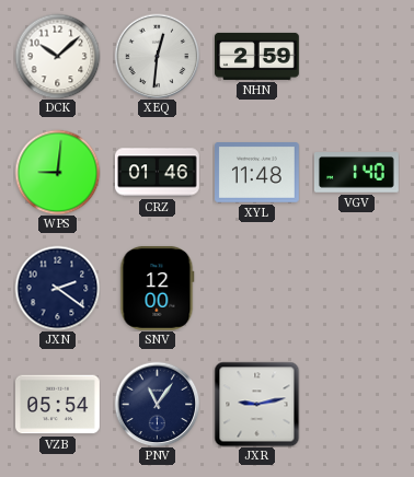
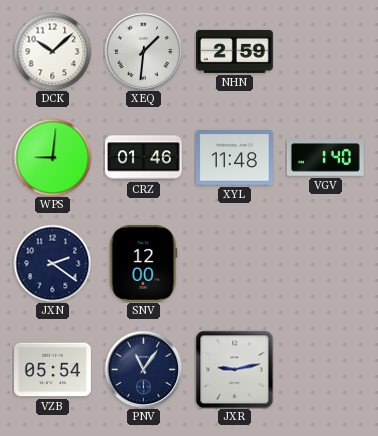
XEQ: 12:31 -> 1:31 (143, 51)
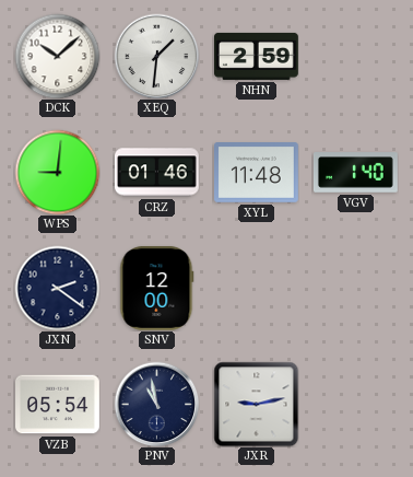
PNV: 11:06 -> 10:58 (156, 404)
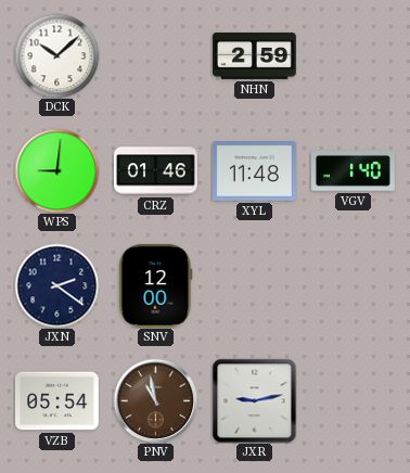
XEQ: 1:31 -> none (156, 56)
PNV dial: navy -> brown (155, 400)
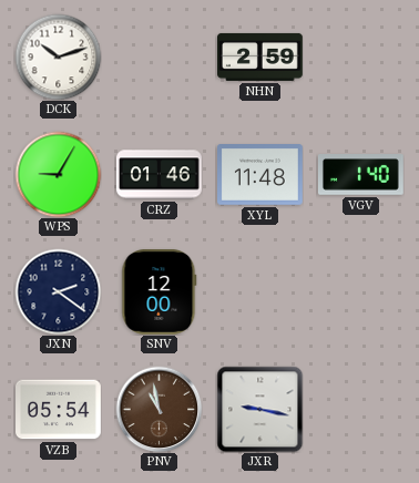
DCK: 10:08 -> 10:12 (58, 56)
WPS: 9:01 -> 9:05 (58, 174)
JXR: 9:13 -> 9:17 (259, 409)
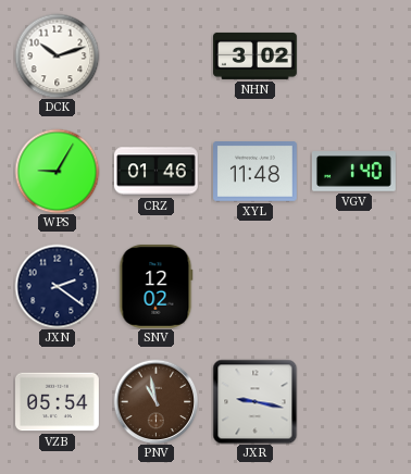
NHN: 2:59 -> 3:02 (256, 55)
SNV: 12:00 -> 12:02 (157, 286)
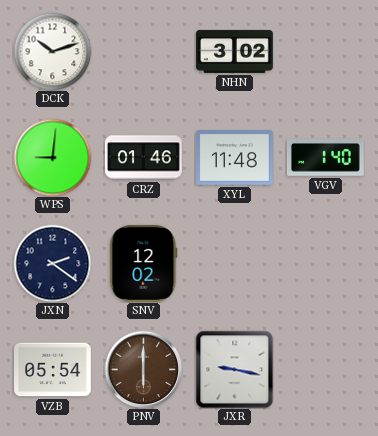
WPS: 9:05 -> 9:01 (52, 157)
PNV: 10:58 -> 6:00 (143, 369)
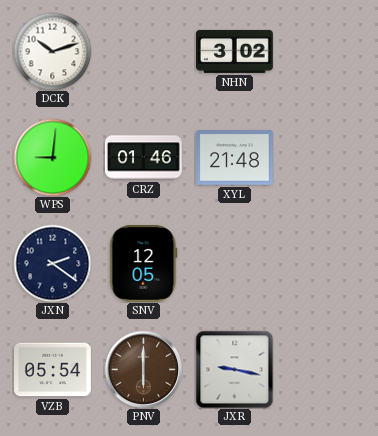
XYL: 11:48 -> 21:48 (235, 158)
VGV: 1:40 -> none (325, 158)
SNV: 12:02 -> 12:05 (144, 263)
